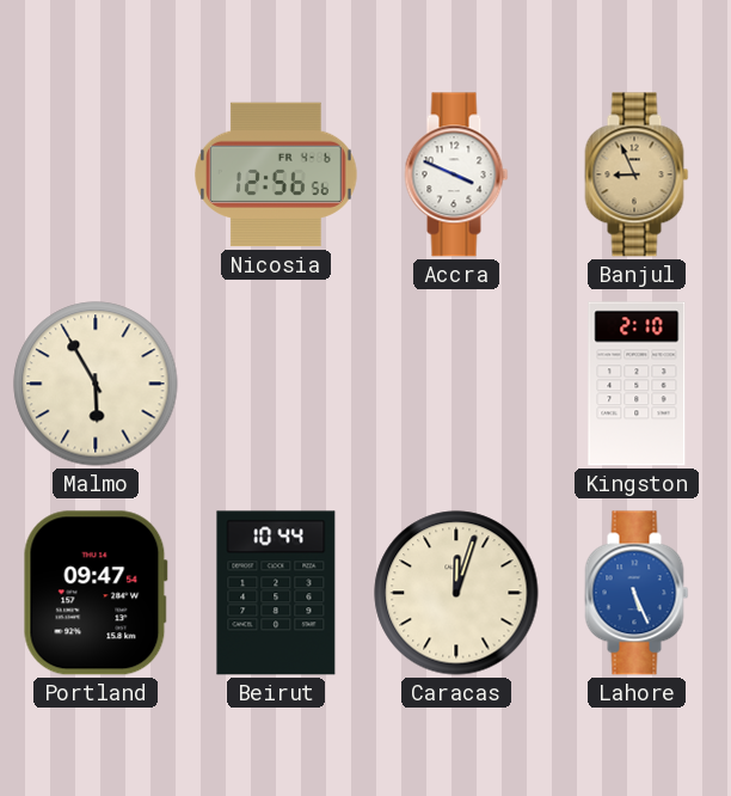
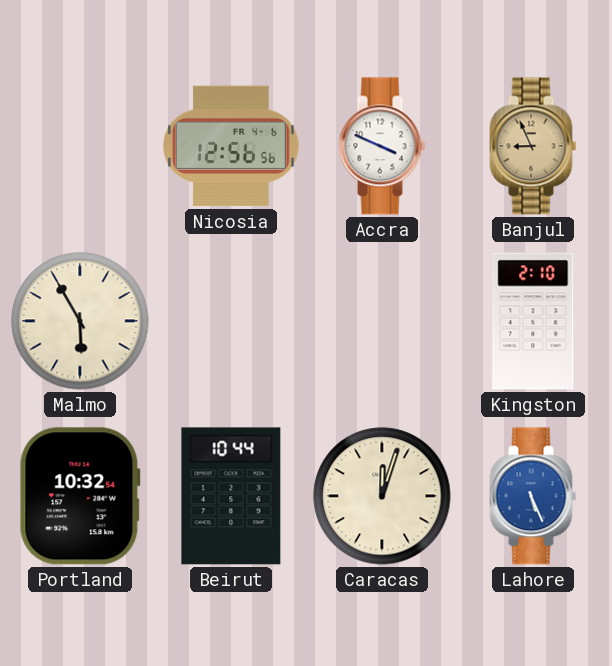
Portland: 09:47 -> 10:32 (80, 496)
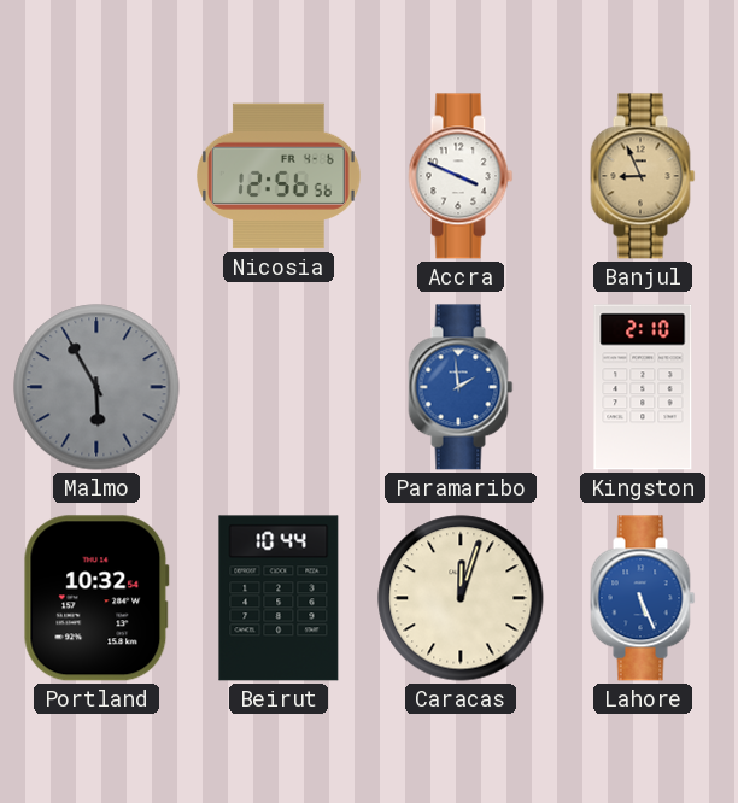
Malmo dial: cream -> grey (96, 387)
Paramaribo: none -> 1:59 (461, 387)
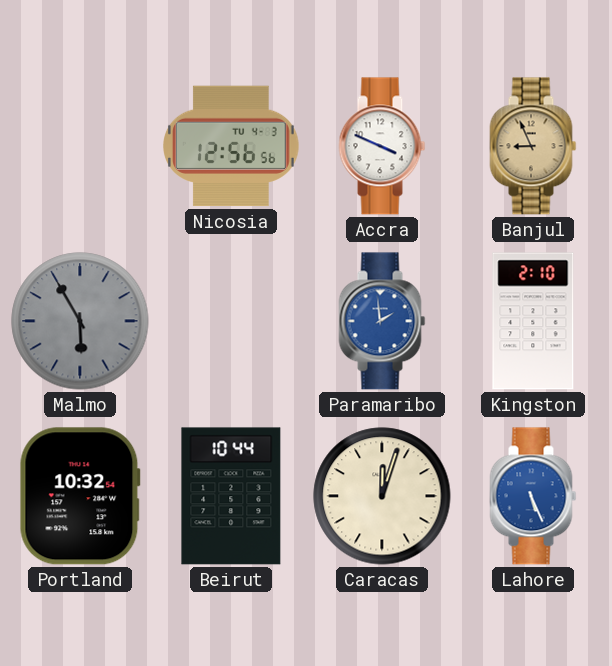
Nicosia date: FR 4-6 -> TU 4-3 (232, 146)
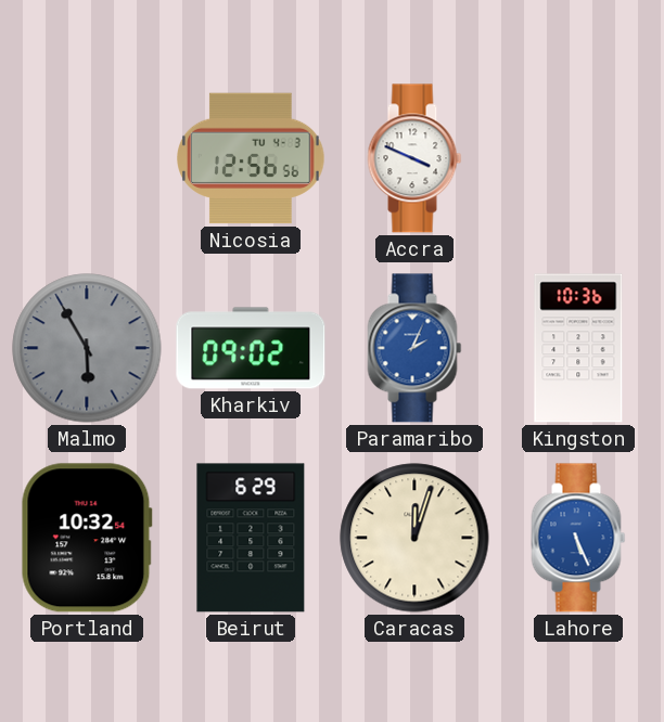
Banjul: 8:56 -> none (533, 146)
Kharkiv: none -> 09:02 (251, 348)
Paramaribo: 1:59 -> 2:04 (414, 348)
Kingston: 2:10 -> 10:36 (578, 348)
Beirut: 10:44 -> 6:29 (251, 538)
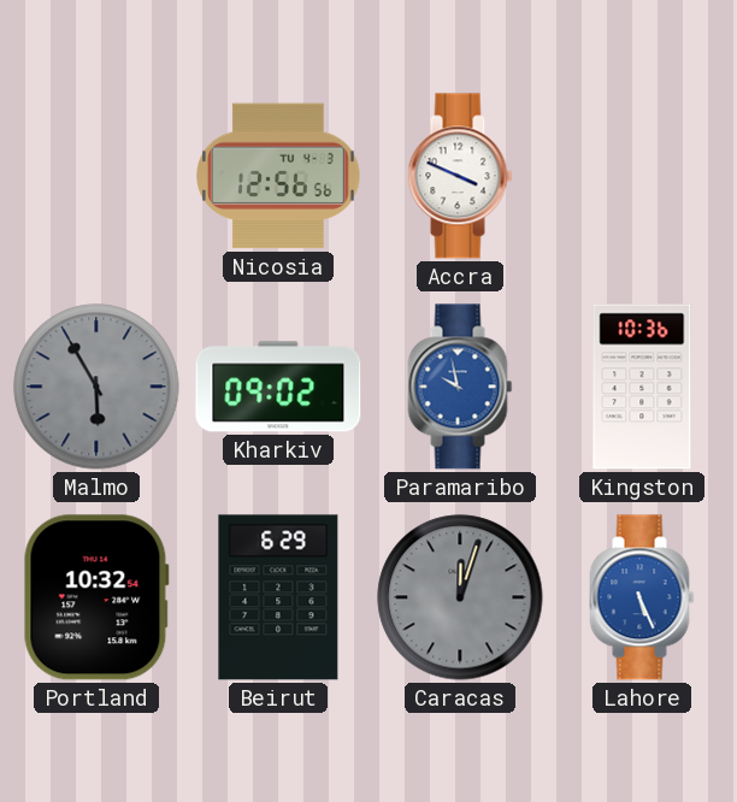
Paramaribo: 2:04 -> 9:58 (460, 387)
Caracas dial: cream -> grey (460, 597)
